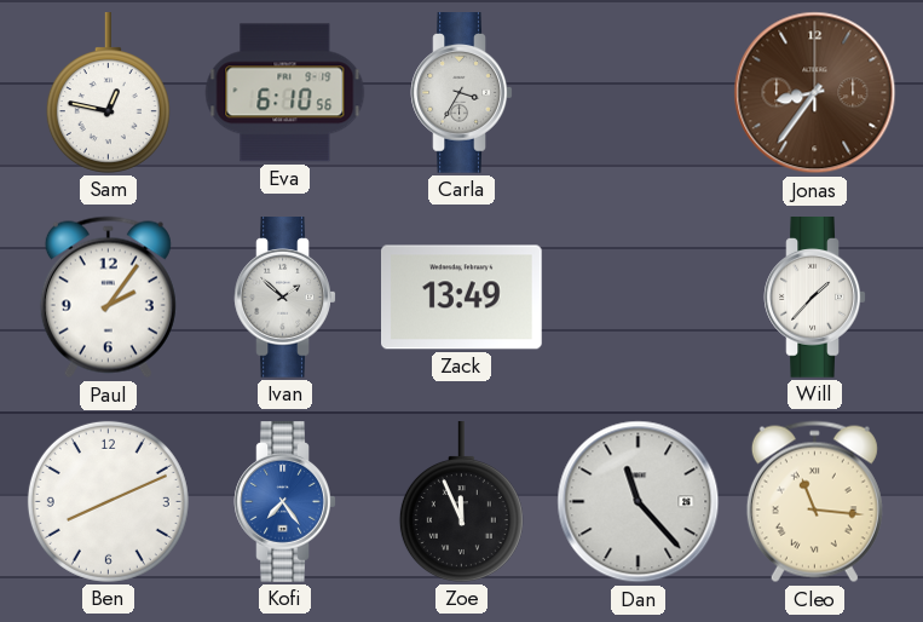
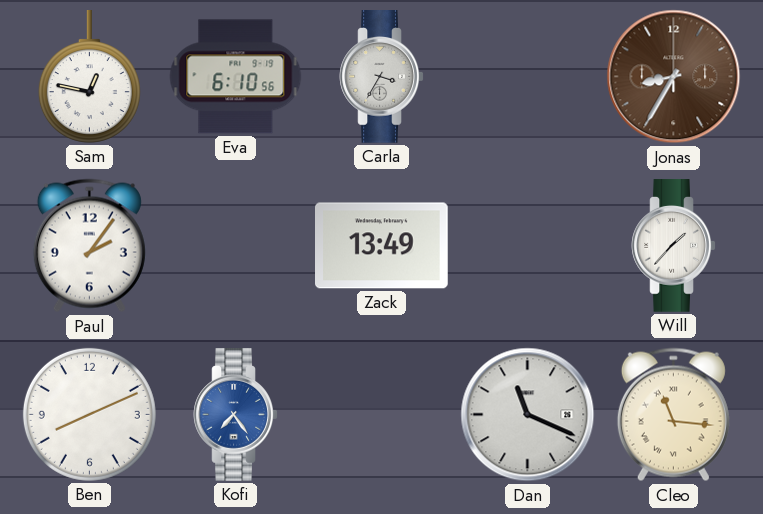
Jonas: 8:36 -> 8:35 (674, 77)
Ivan: 1:52 -> none (285, 298)
Zoe: 11:56 -> none (461, 502)
Dan: 11:23 -> 11:19 (528, 415)
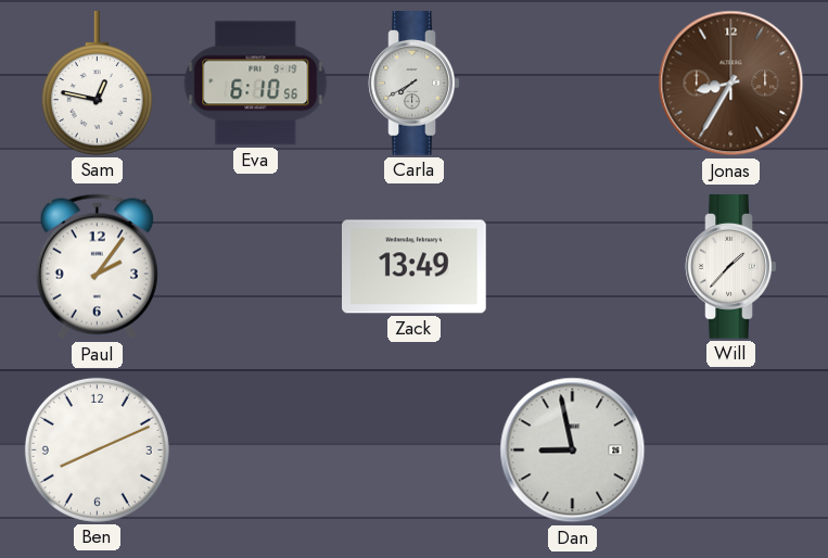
Carla: 3:35 -> 7:40 (415, 84)
Kofi: 7:24 -> none (236, 415)
Dan: 11:19 -> 8:58 (573, 451)
Cleo: 11:16 -> none (673, 415)
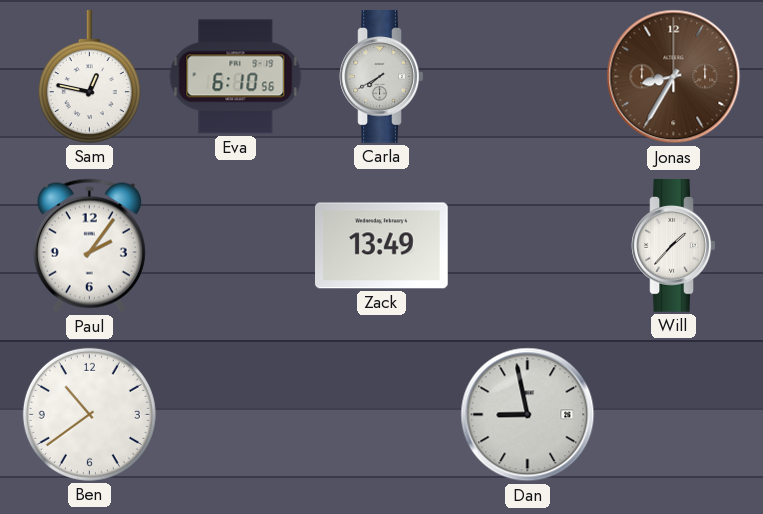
Ben: 8:11 -> 10:39 (89, 414)
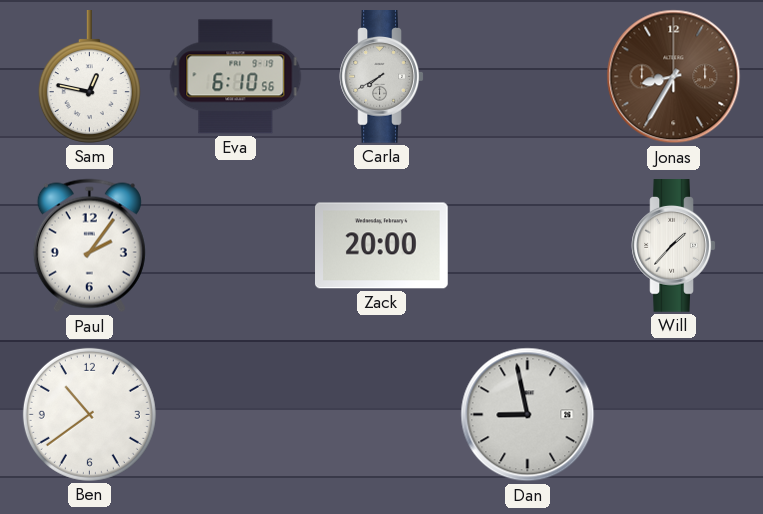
Zack: 13:49 -> 20:00 (382, 246)
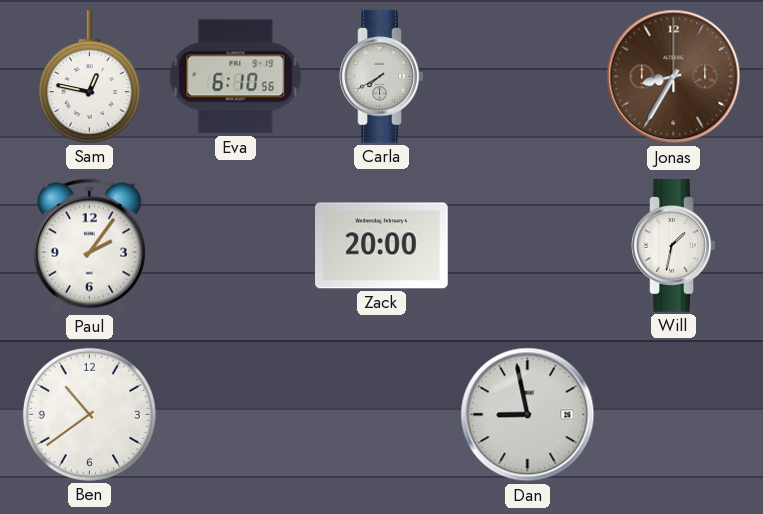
Will: 1:37 -> 1:32 (674, 246)
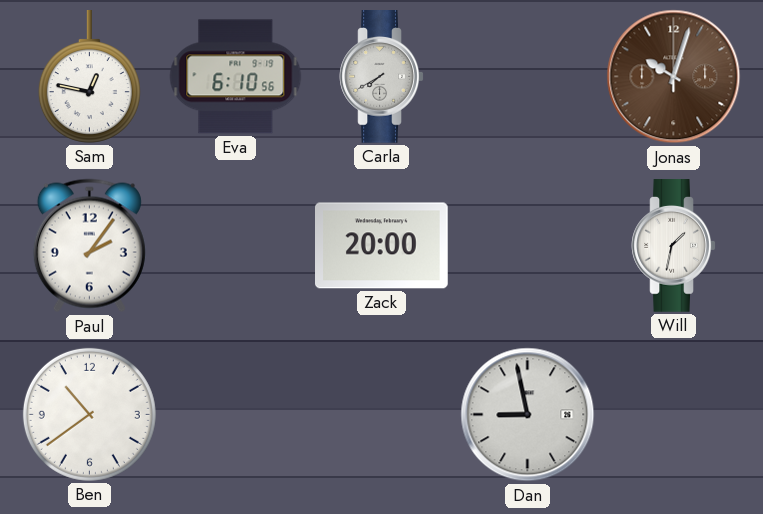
Jonas: 8:35 -> 10:03 (674, 77)
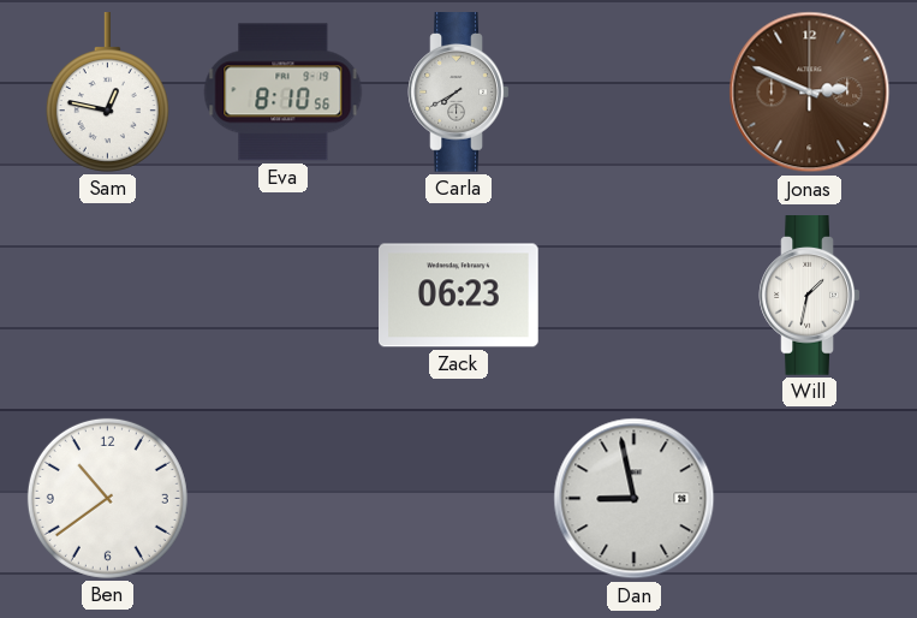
Eva: 6:10 -> 8:10 (284, 93)
Jonas: 10:03 -> 2:49 (810, 93)
Paul: 2:06 -> none (89, 246)
Zack: 20:00 -> 06:23 (459, 296)
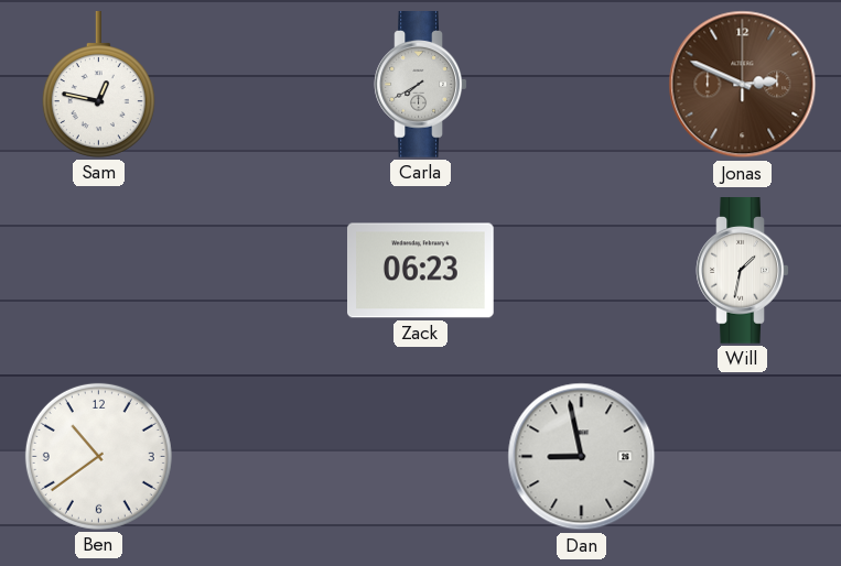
Eva: 8:10 -> none (284, 93)
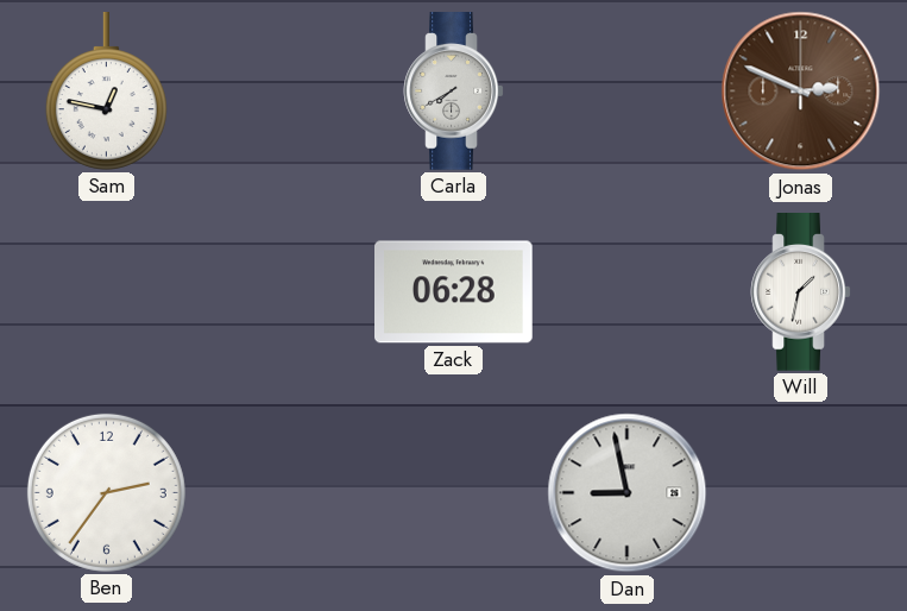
Zack: 06:23 -> 06:28 (454, 292)
Ben: 10:39 -> 2:36 (106, 492)
